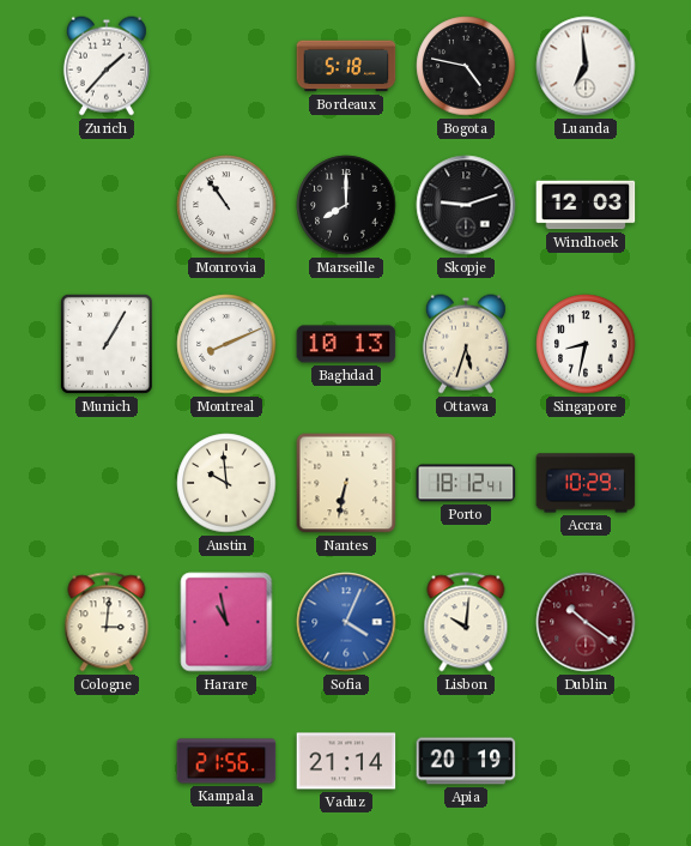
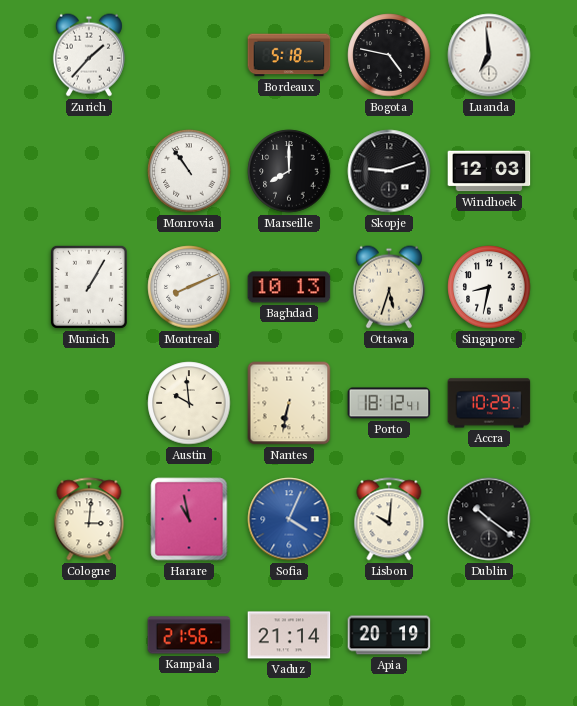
Dublin dial: burgundy -> black (489, 519)
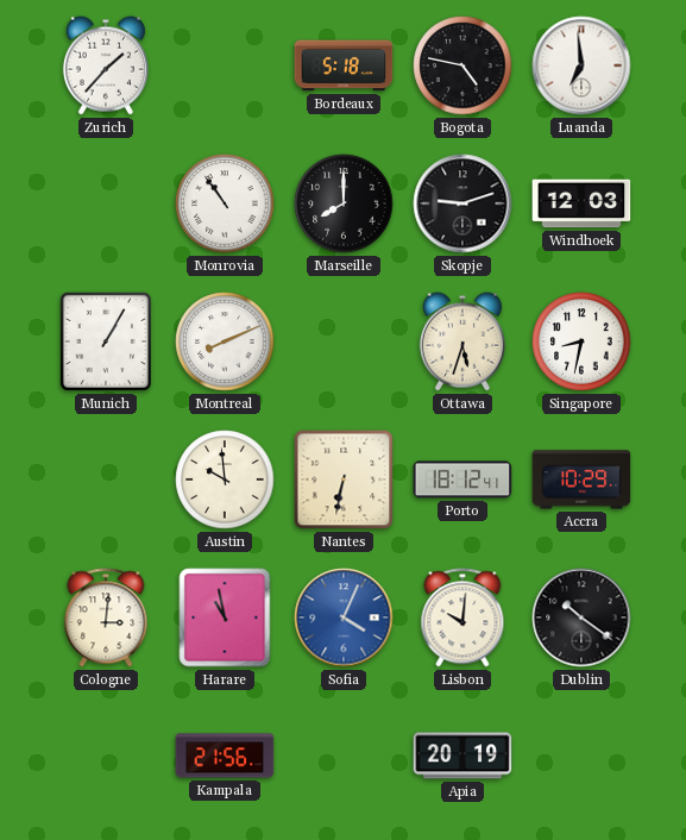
Baghdad: 10:13 -> none (289, 287)
Vaduz: 21:14 -> none (289, 635)
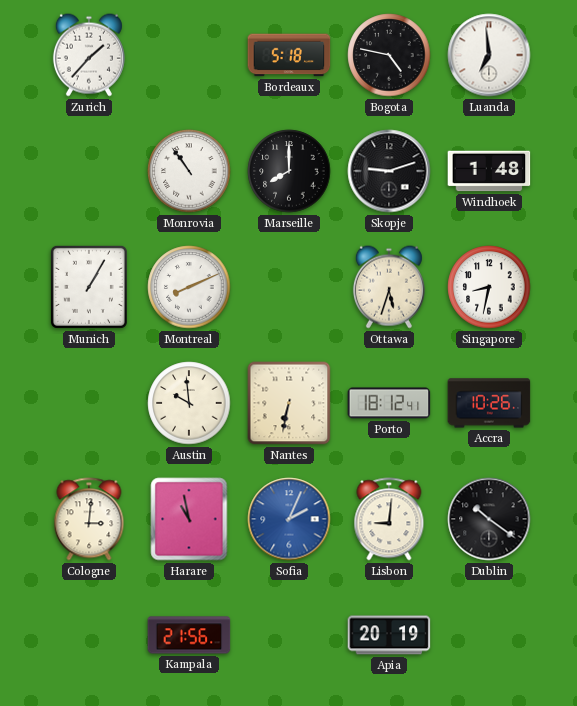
Windhoek: 12:03 -> 1:48 (489, 171)
Accra: 10:29 -> 10:26 (489, 403)
Sofia: 4:04 -> 2:04 (289, 519)
Lisbon: 10:01 -> 9:01 (389, 519)
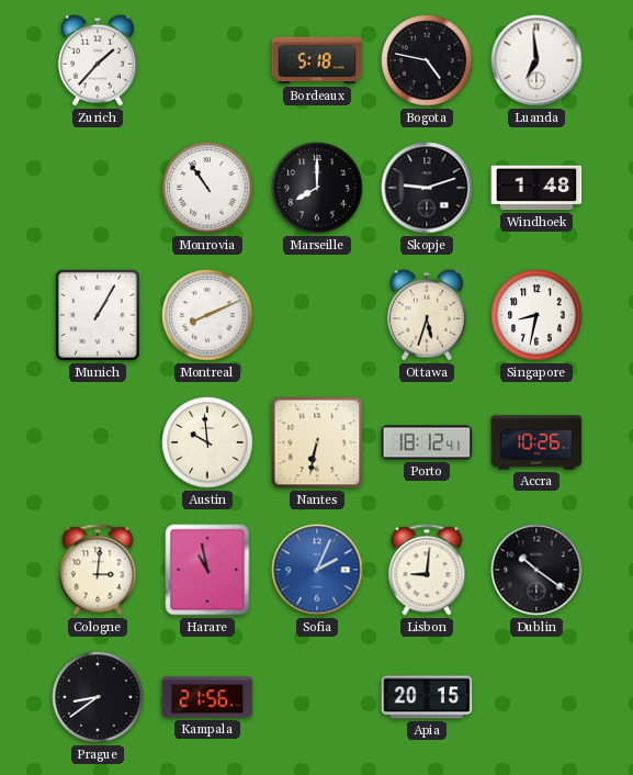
Prague: none -> 8:39 (98, 697)
Apia: 20:19 -> 20:15 (427, 697)
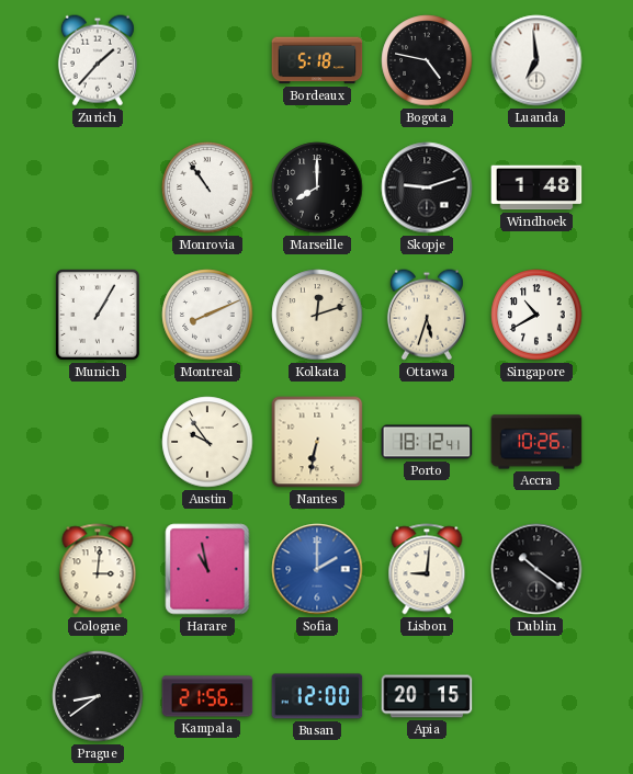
Kolkata: none -> 12:12 (317, 315)
Singapore: 8:32 -> 10:40 (536, 315)
Austin: 9:59 -> 9:54 (207, 442)
Sofia: 2:04 -> 2:00 (317, 569)
Busan: none -> 12:00 (317, 696)
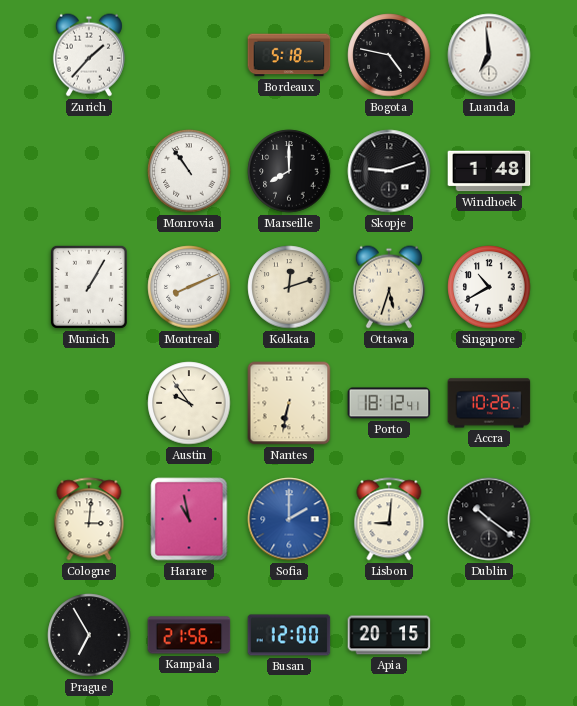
Prague: 8:39 -> 6:55 (89, 635)
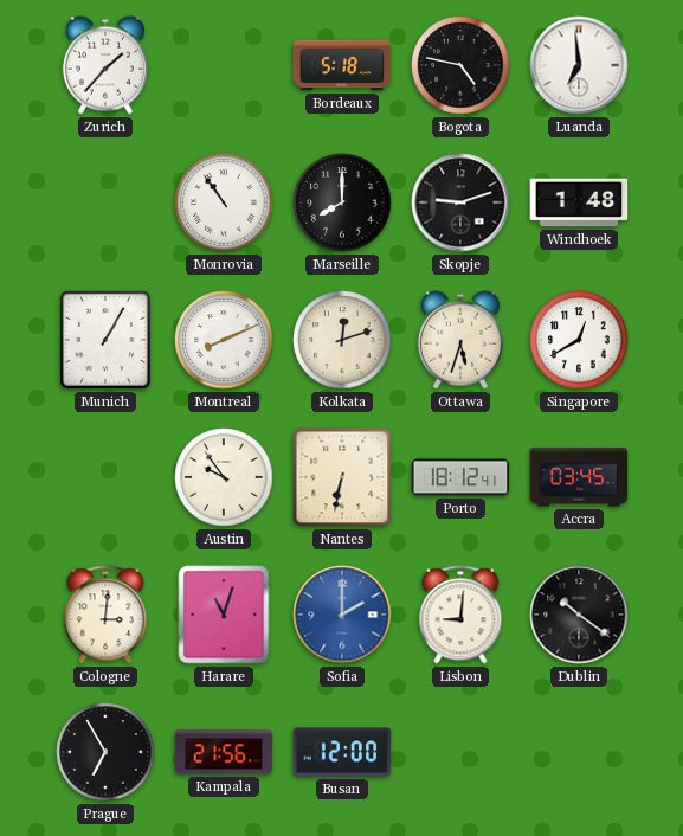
Singapore: 10:40 -> 12:40 (579, 340)
Accra: 10:26 -> 03:45 (579, 477)
Harare: 10:58 -> 11:03 (224, 615)
Apia: 20:15 -> none (389, 635)
